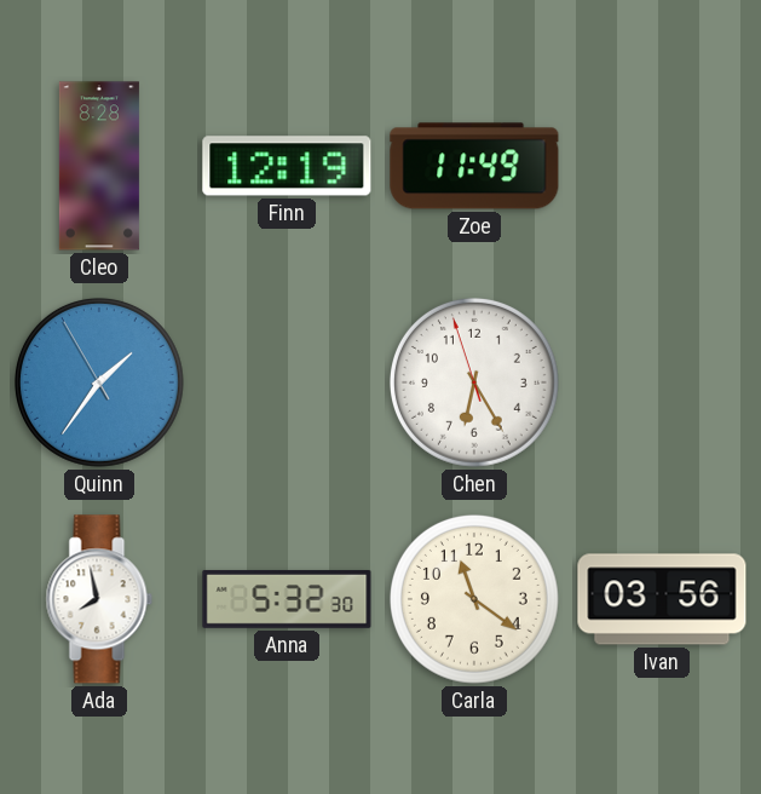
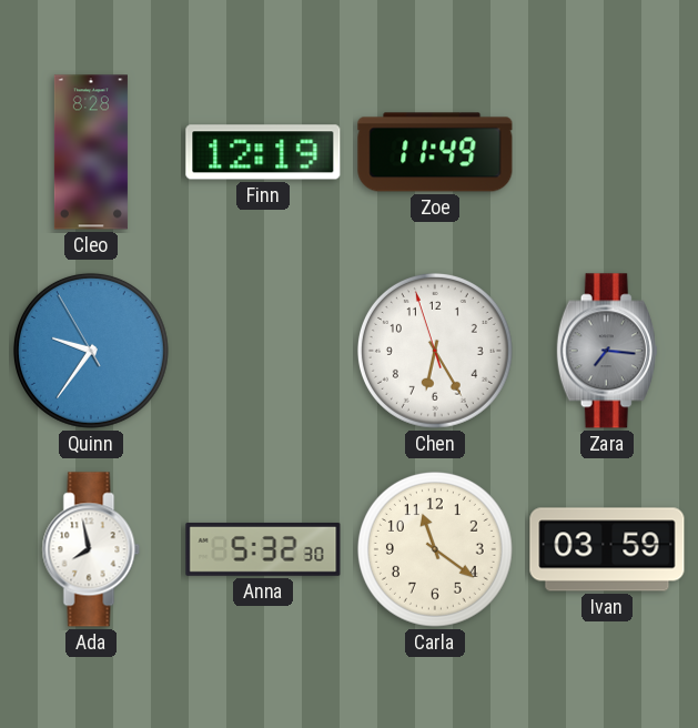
Quinn: 1:35 -> 9:35 (91, 351)
Zara: none -> 7:16 (607, 351)
Ivan: 03:56 -> 03:59 (607, 549)
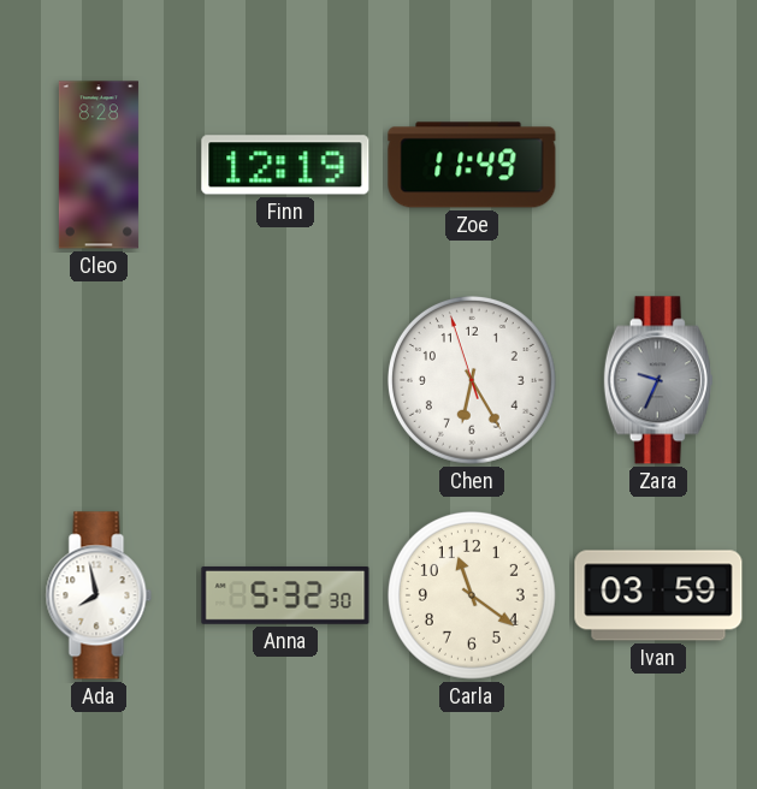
Quinn: 9:35 -> none (91, 351)
Zara: 7:16 -> 9:34 (658, 380)
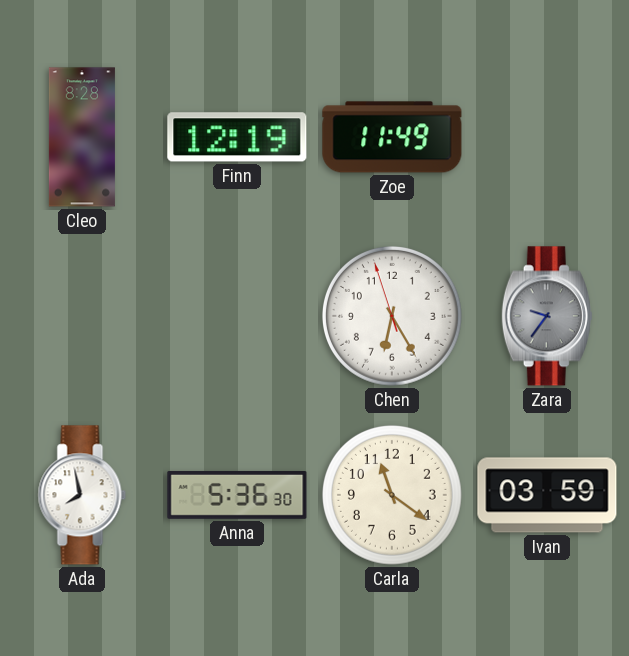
Zara: 9:34 -> 9:36 (547, 316)
Anna: 5:32 -> 5:36 (237, 495)
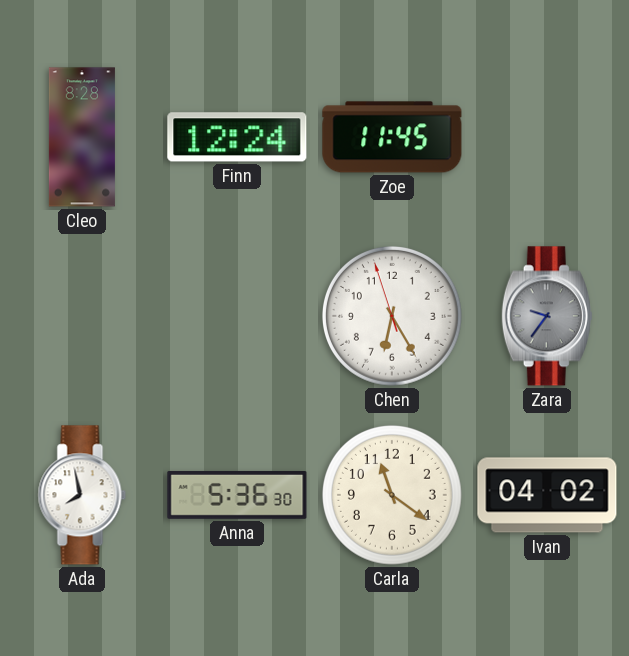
Finn: 12:19 -> 12:24 (237, 137)
Zoe: 11:49 -> 11:45 (392, 137)
Ivan: 03:59 -> 04:02 (547, 495)
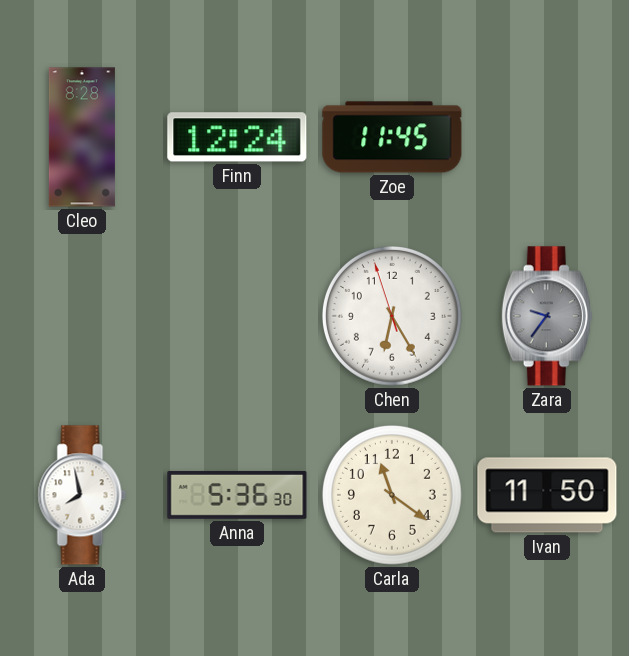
Ivan: 04:02 -> 11:50 (547, 495)
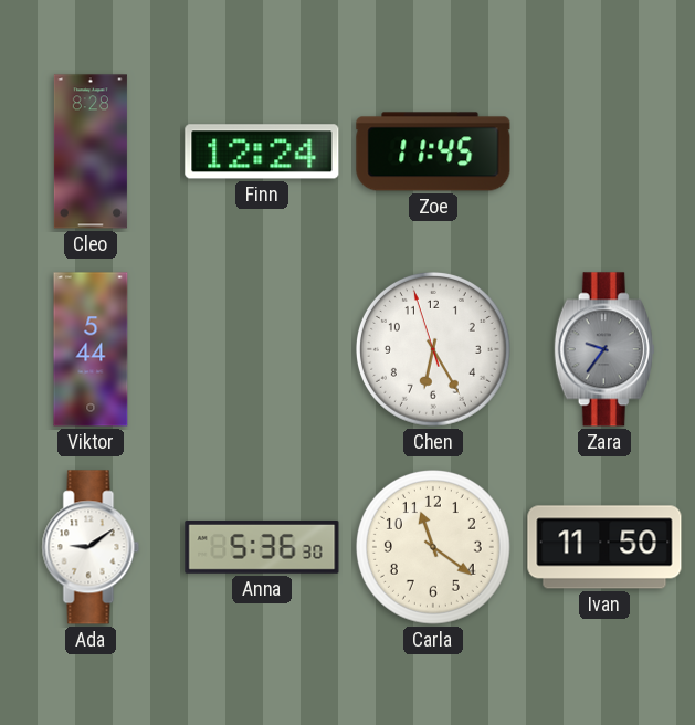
Viktor: none -> 5:44 (91, 349)
Ada: 7:58 -> 9:09 (91, 547)
